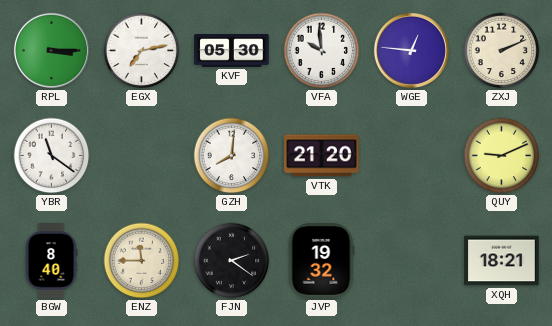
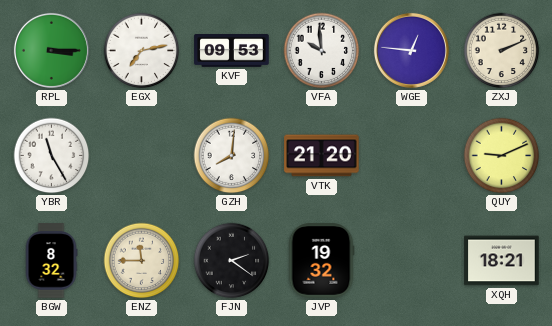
KVF: 05:30 -> 09:53 (232, 51)
YBR: 11:21 -> 11:25 (52, 156)
BGW: 8:40 -> 8:32 (51, 261)
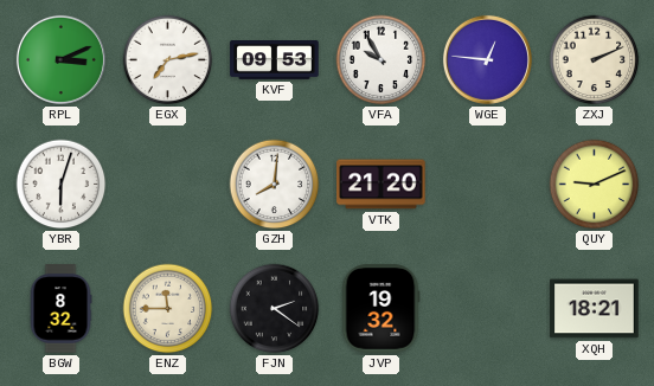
RPL: 3:15 -> 3:11 (60, 59)
VFA: 9:59 -> 9:55 (381, 60)
YBR: 11:25 -> 6:03 (62, 185)
